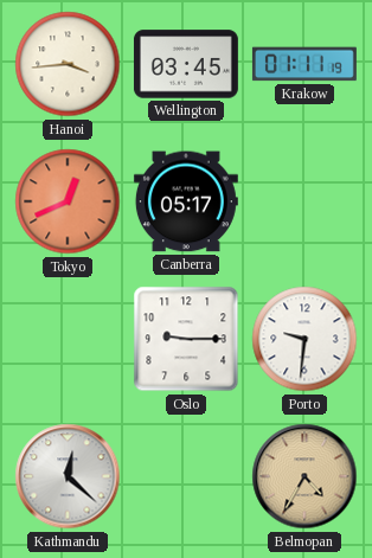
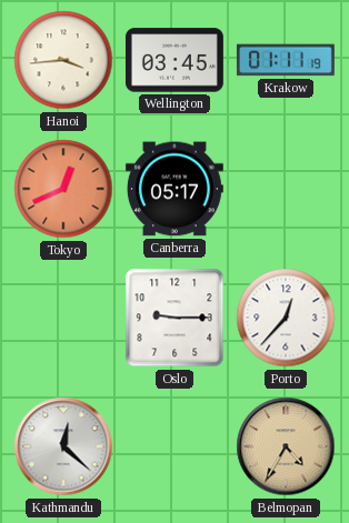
Porto: 9:31 -> 12:37 (286, 318)
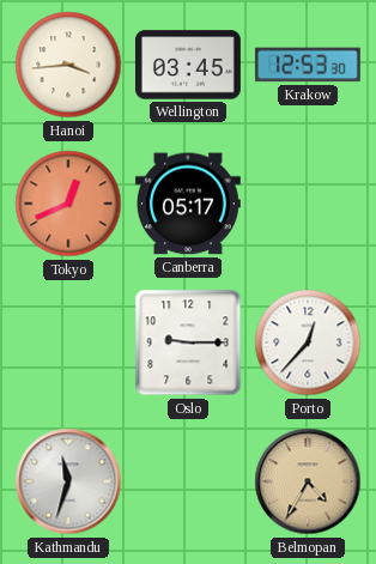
Krakow: 01:11 -> 12:53 (308, 65)
Kathmandu: 12:22 -> 11:33 (68, 481)
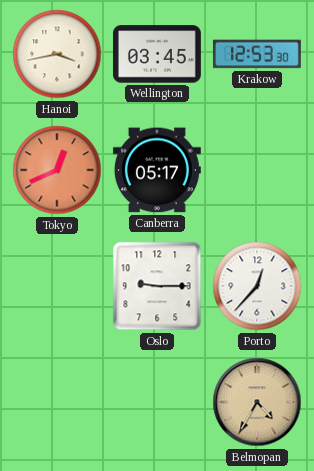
Hanoi: 3:44 -> 3:43 (57, 54)
Kathmandu: 11:33 -> none (68, 481)
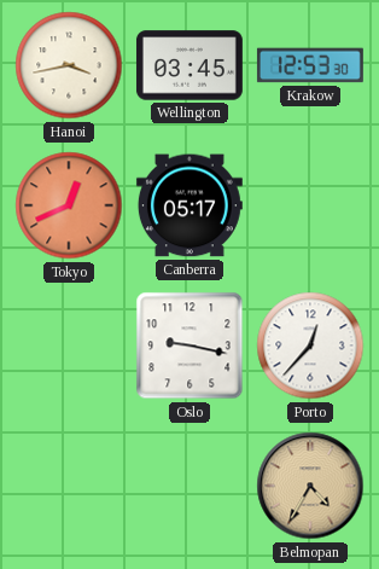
Oslo: 9:15 -> 9:17 (189, 346)
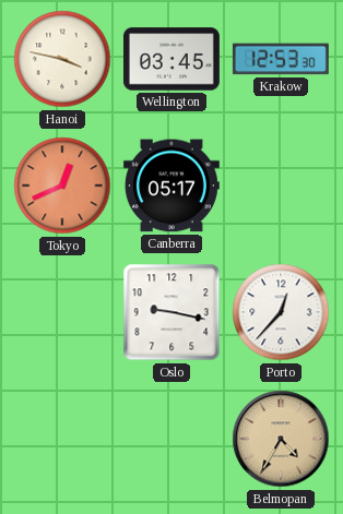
Hanoi: 3:43 -> 3:47 (62, 59)
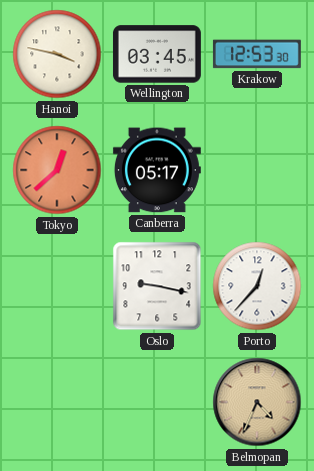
Tokyo: 12:41 -> 12:38 (57, 170)
Belmopan: 4:35 -> 4:34 (257, 402)
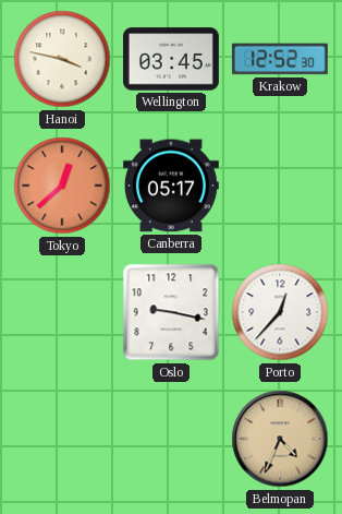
Krakow: 12:53 -> 12:52 (280, 59)
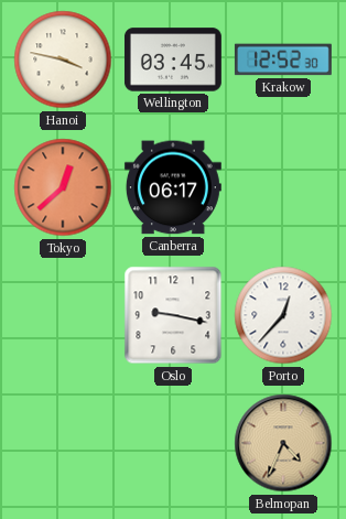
Canberra: 05:17 -> 06:17 (173, 187)
